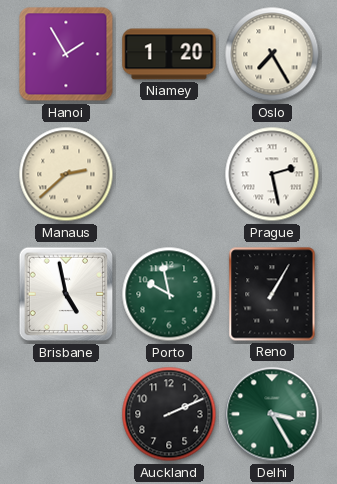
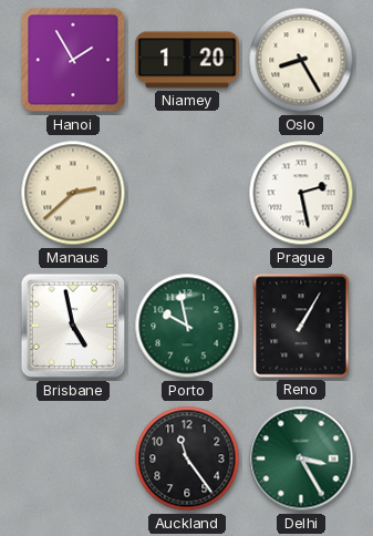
Oslo: 7:25 -> 8:25 (301, 60)
Auckland: 2:11 -> 11:24 (187, 458)
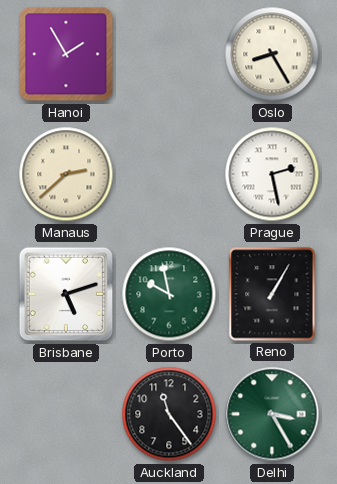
Niamey: 1:20 -> none (187, 60)
Brisbane: 4:58 -> 5:12 (66, 294)
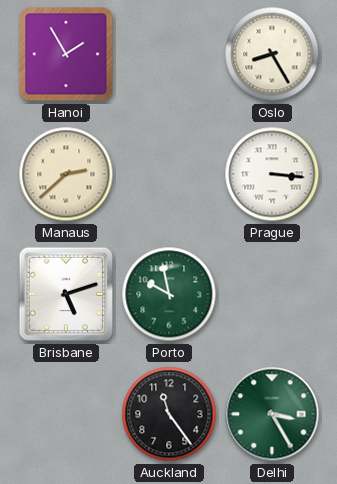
Prague: 2:28 -> 3:16 (272, 174)
Reno: 1:05 -> none (272, 294)
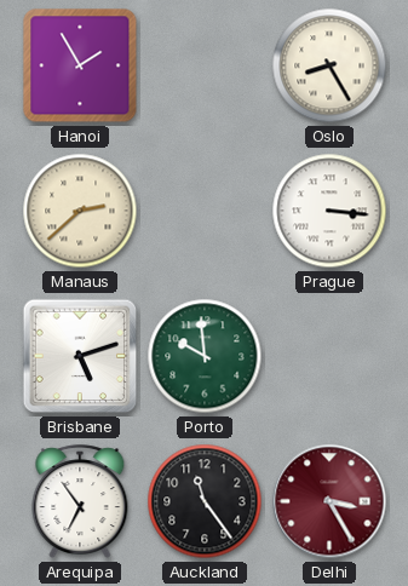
Porto: 9:58 -> 9:59 (205, 356)
Arequipa: none -> 6:54 (80, 502)
Delhi dial: green -> burgundy (329, 501)
